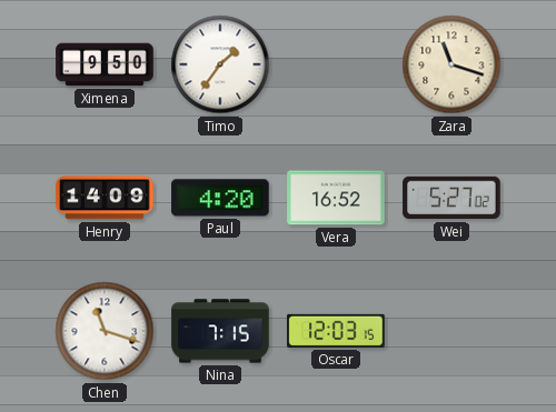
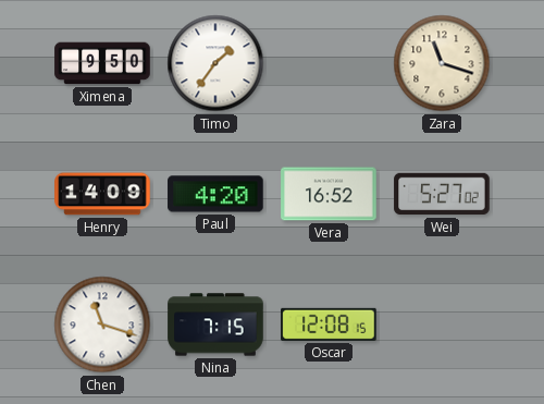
Oscar: 12:03 -> 12:08 (329, 325)
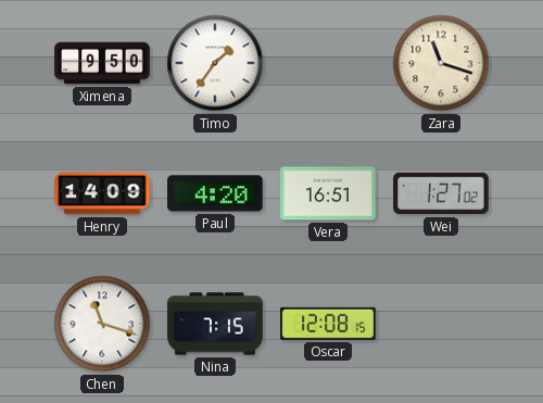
Vera: 16:52 -> 16:51 (328, 193)
Wei: 5:27 -> 1:27 (441, 193)
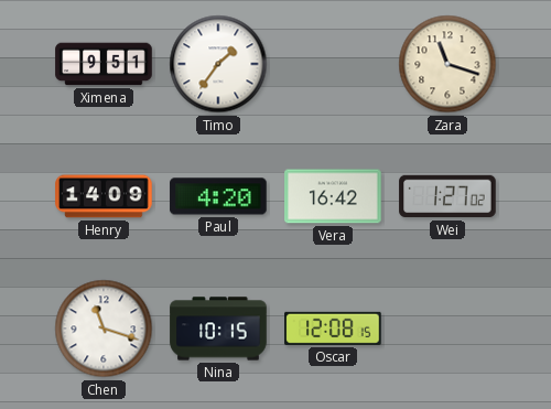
Ximena: 9:50 -> 9:51 (104, 64)
Vera: 16:51 -> 16:42 (333, 196)
Nina: 7:15 -> 10:15 (218, 329)
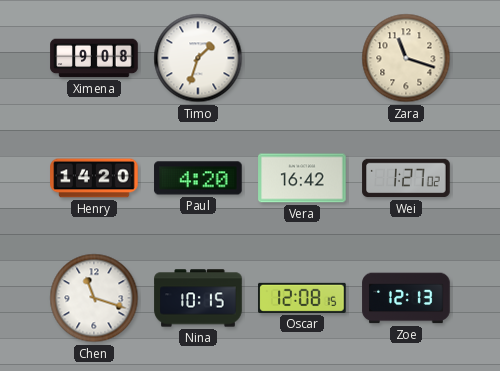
Ximena: 9:51 -> 9:08 (94, 58)
Timo: 1:36 -> 1:33 (198, 58)
Henry: 14:09 -> 14:20 (94, 178)
Zoe: none -> 12:13 (406, 298)
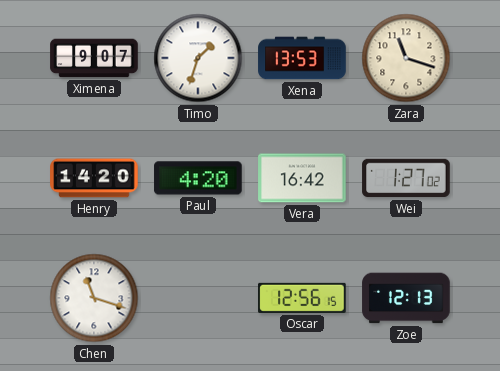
Ximena: 9:08 -> 9:07 (94, 58)
Xena: none -> 13:53 (302, 58)
Nina: 10:15 -> none (198, 298)
Oscar: 12:08 -> 12:56 (302, 298)
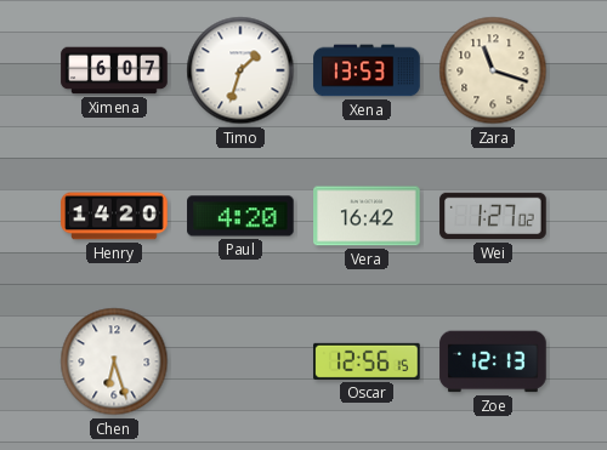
Ximena: 9:07 -> 6:07 (114, 70)
Chen: 11:18 -> 6:27 (114, 361)
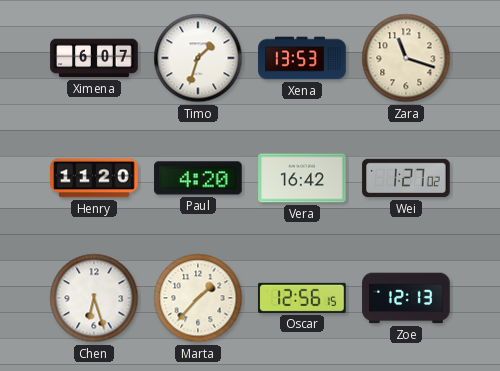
Henry: 14:20 -> 11:20 (94, 178)
Marta: none -> 1:37 (198, 298)
